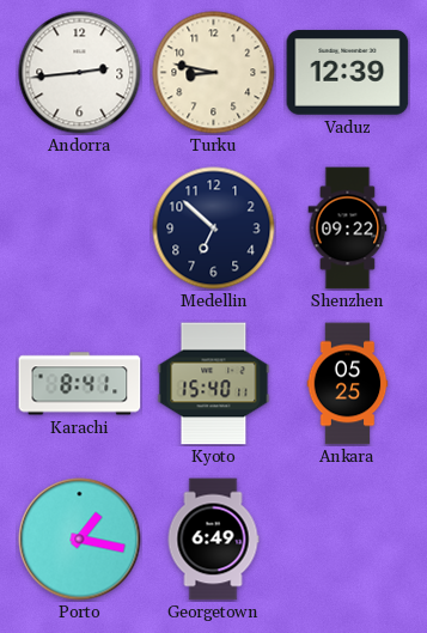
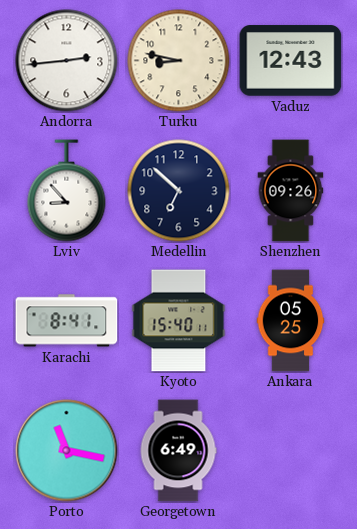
Vaduz: 12:39 -> 12:43 (291, 61)
Lviv: none -> 8:53 (67, 191)
Shenzhen: 09:22 -> 09:26 (291, 191)
Porto: 1:17 -> 11:17 (67, 451)
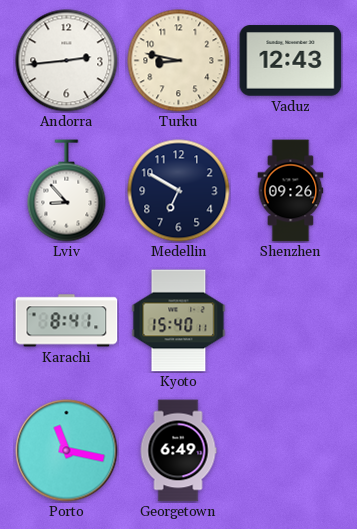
Medellin: 6:52 -> 6:50 (179, 191)
Ankara: 05:25 -> none (291, 321)
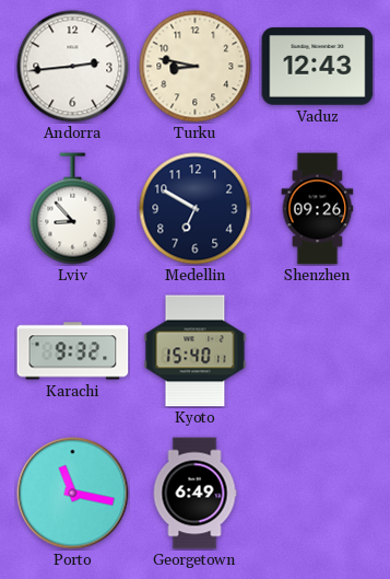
Karachi: 8:41 -> 9:32 (73, 351)
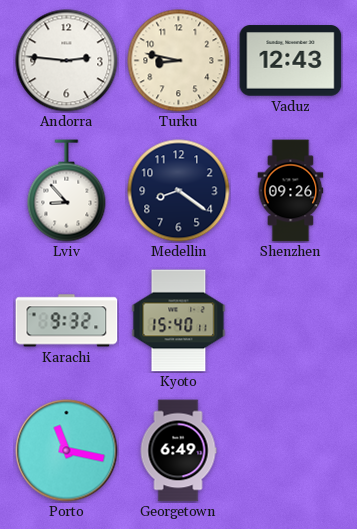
Andorra: 2:44 -> 2:46 (67, 61)
Medellin: 6:50 -> 8:21 (179, 191)
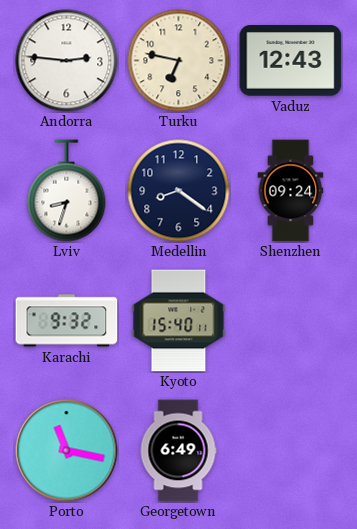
Turku: 8:47 -> 6:47 (179, 61)
Lviv: 8:53 -> 8:33 (67, 191)
Shenzhen: 09:26 -> 09:24 (291, 191)
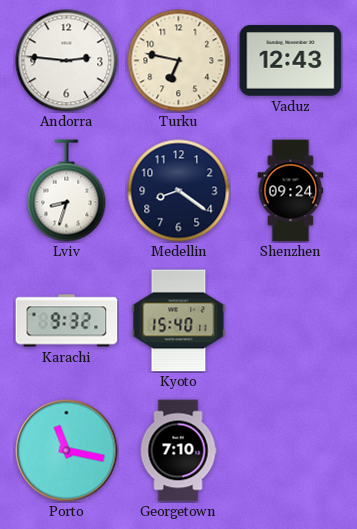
Georgetown: 6:49 -> 7:10 (178, 451)
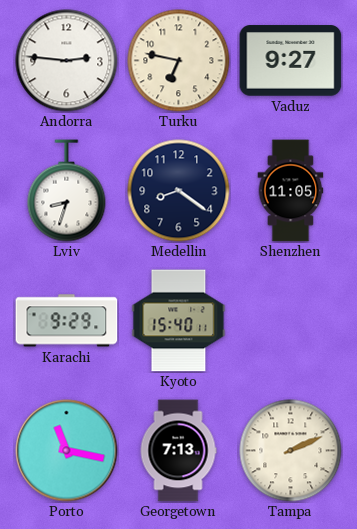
Vaduz: 12:43 -> 9:27 (291, 61)
Shenzhen: 09:24 -> 11:05 (291, 191)
Karachi: 9:32 -> 9:29 (67, 321)
Georgetown: 7:10 -> 7:13 (178, 451)
Tampa: none -> 2:11 (291, 451)
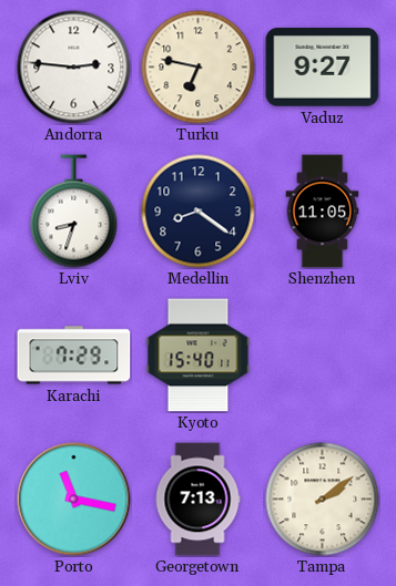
Karachi: 9:29 -> 7:29 (74, 356)
Tampa: 2:11 -> 2:09 (323, 500)
